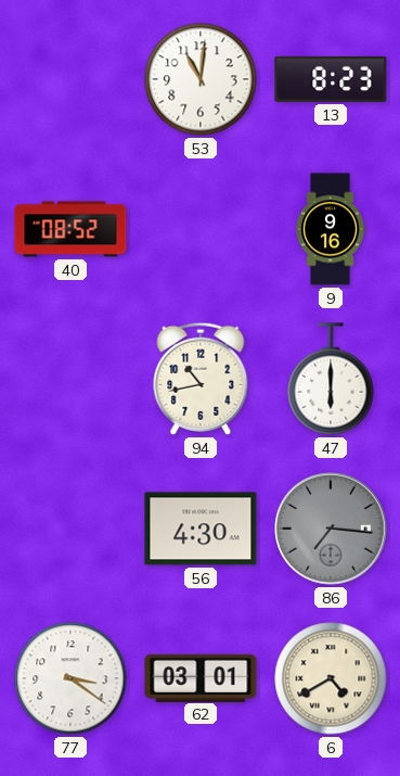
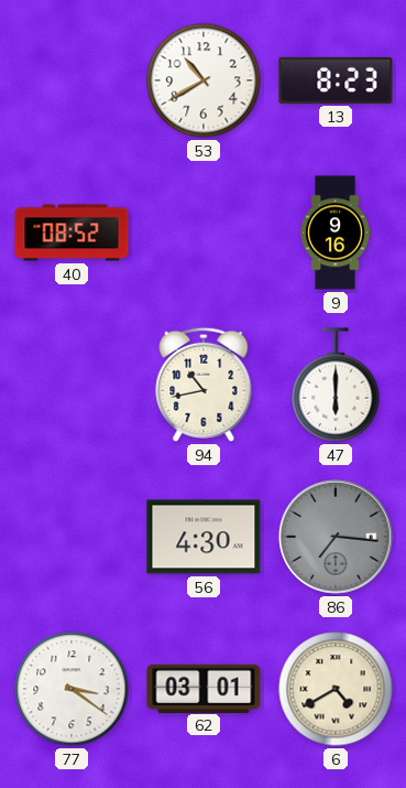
53: 11:01 -> 10:40 (204, 80)
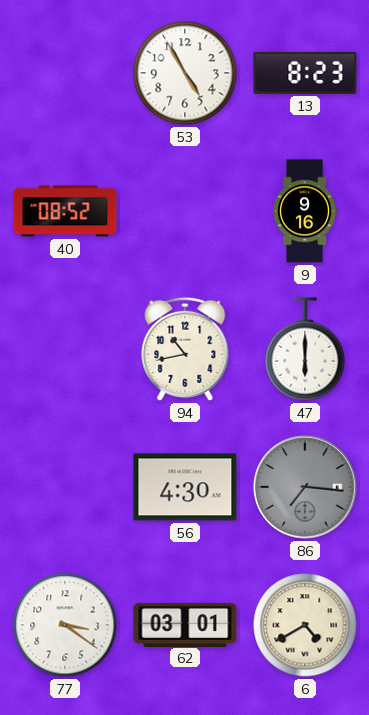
53: 10:40 -> 4:55 (185, 73)
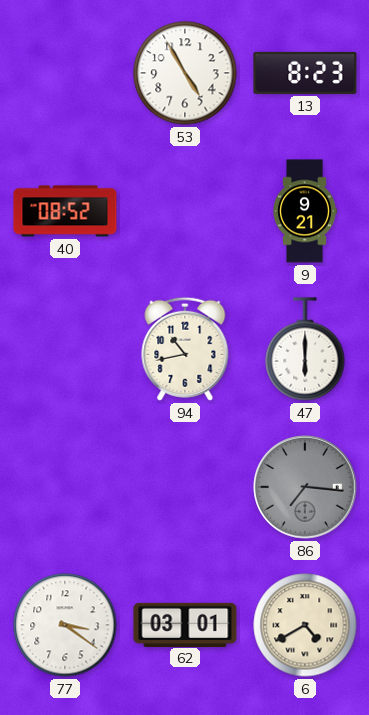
9: 9:16 -> 9:21 (305, 211)
56: 4:30 -> none (185, 487)
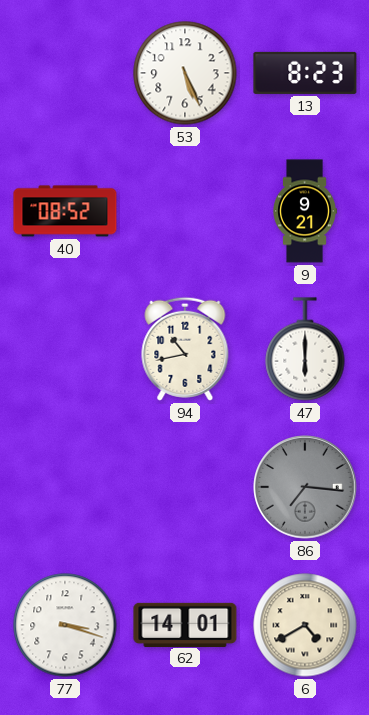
53: 4:55 -> 5:26 (185, 73)
77: 3:21 -> 3:18 (65, 625)
62: 03:01 -> 14:01 (185, 624)
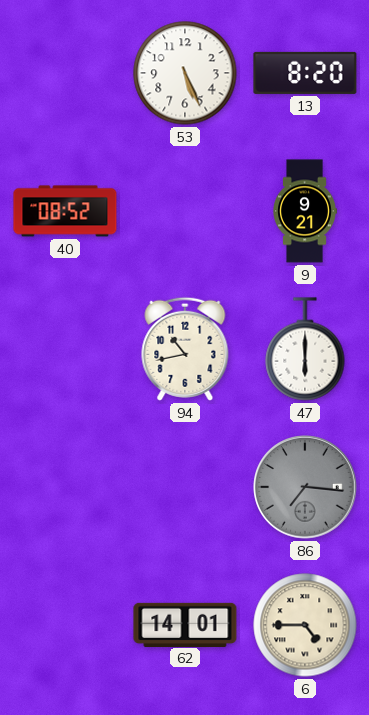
13: 8:23 -> 8:20 (305, 73)
77: 3:18 -> none (65, 625)
6: 4:40 -> 4:45 (305, 625)
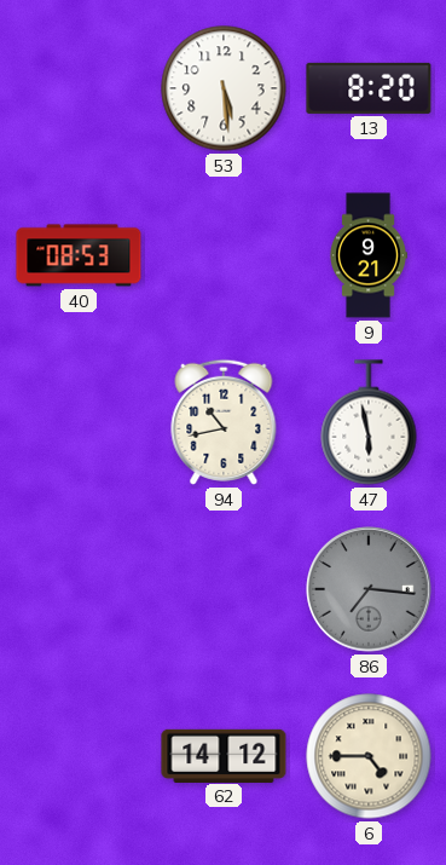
53: 5:26 -> 5:29 (224, 88)
40: 08:52 -> 08:53 (79, 255)
47: 6:00 -> 5:58 (369, 422)
62: 14:01 -> 14:12 (224, 755)
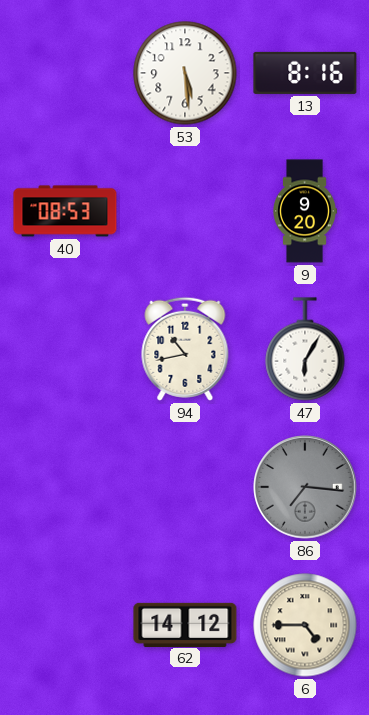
13: 8:20 -> 8:16 (305, 73)
9: 9:21 -> 9:20 (305, 211)
47: 5:58 -> 6:05 (305, 349)
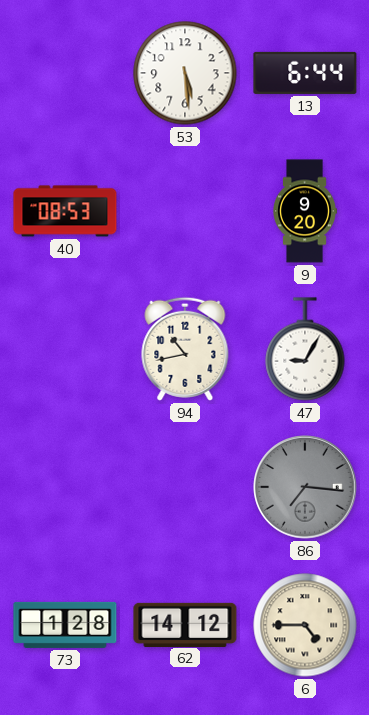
13: 8:16 -> 6:44 (305, 73)
47: 6:05 -> 9:05 (305, 349)
73: none -> 1:28 (65, 625)
